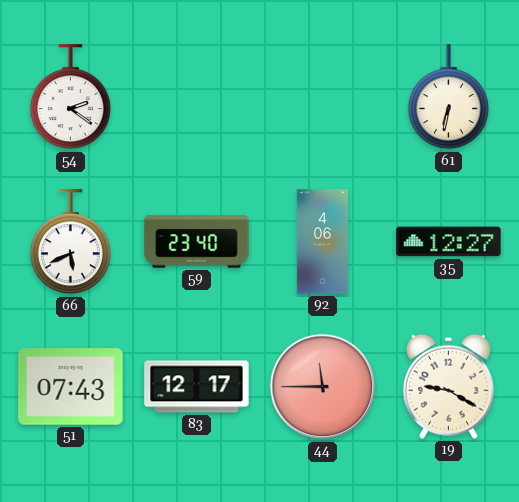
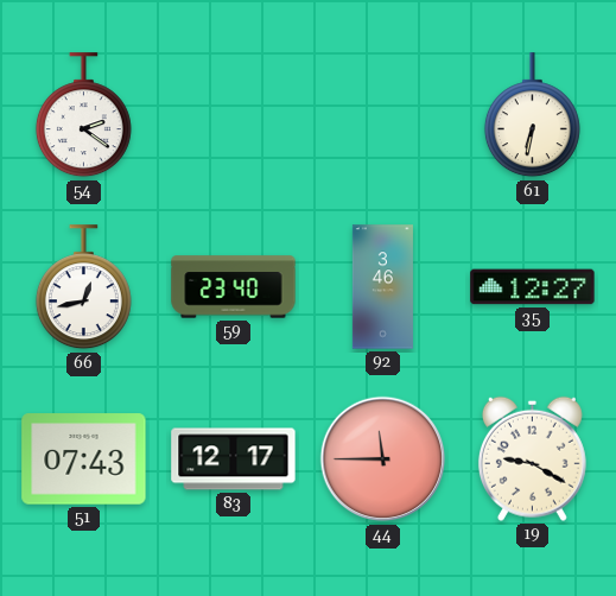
66: 5:41 -> 12:43 (83, 287)
92: 4:06 -> 3:46 (382, 287)
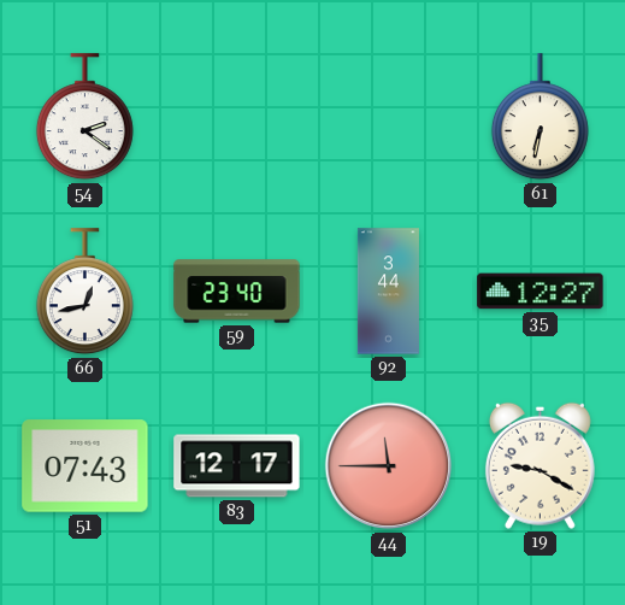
92: 3:46 -> 3:44 (388, 292)
